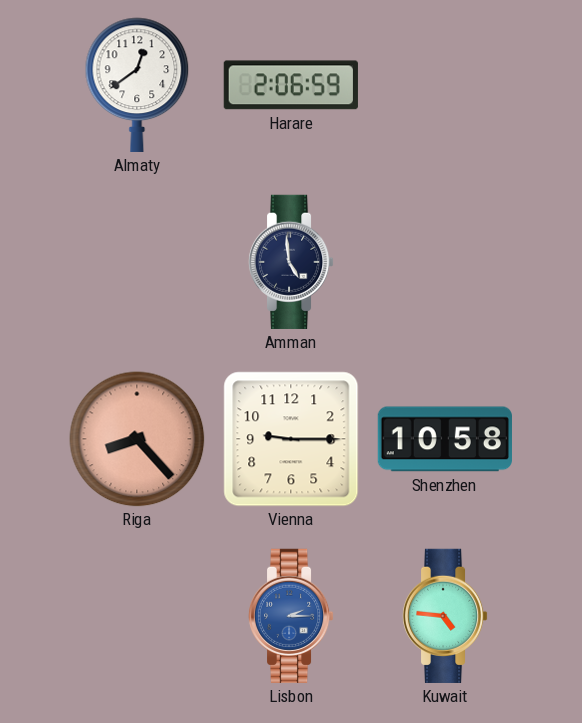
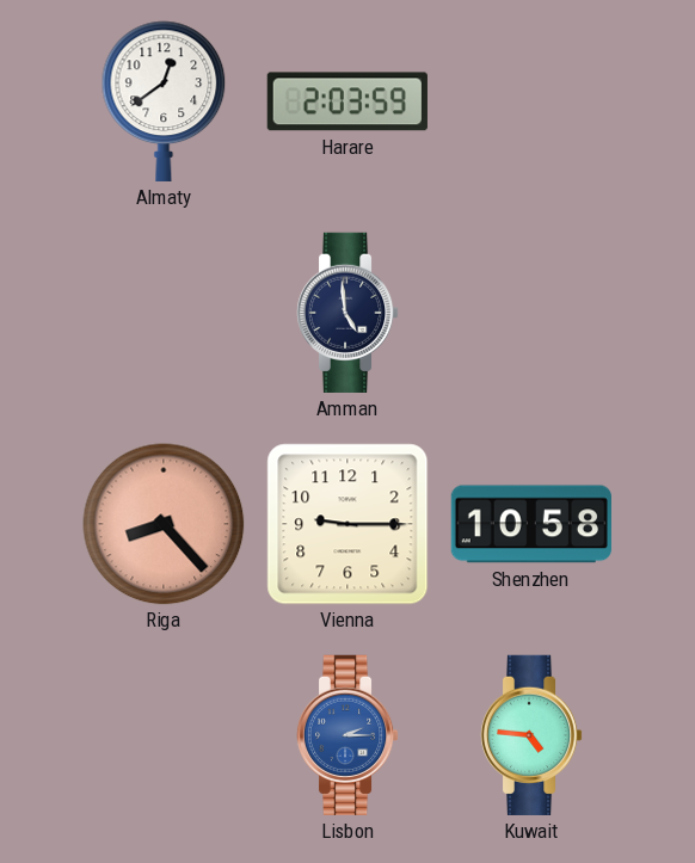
Harare: 2:06 -> 2:03 (347, 101)
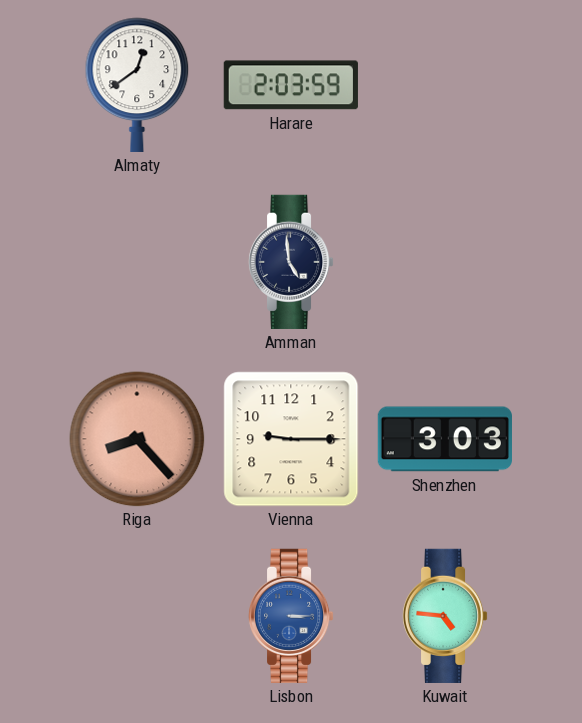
Shenzhen: 10:58 -> 3:03 (445, 439)
Lisbon: 2:15 -> 3:15 (291, 616)
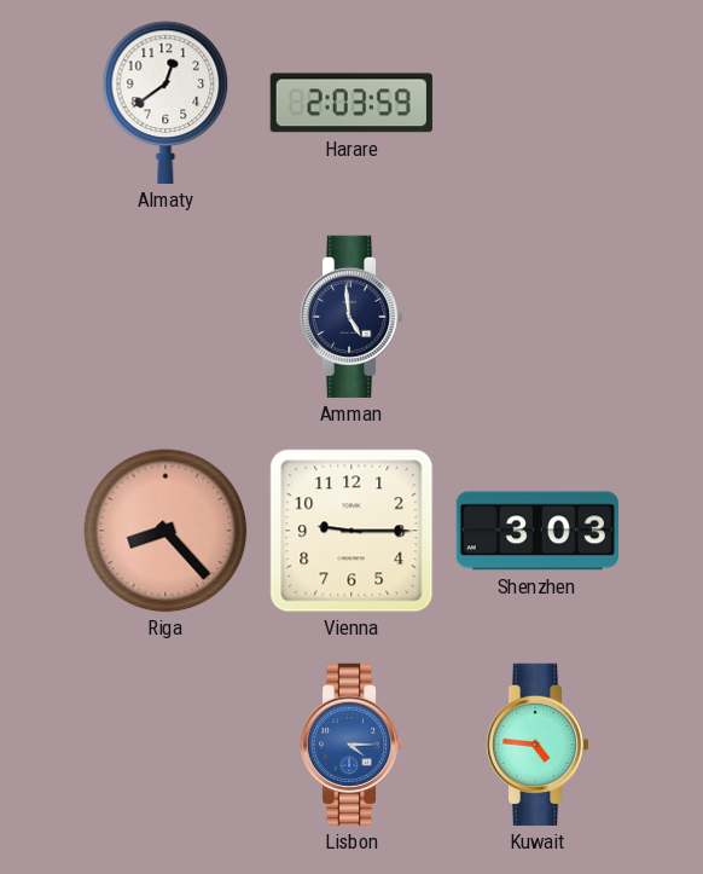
Lisbon: 3:15 -> 4:15 (351, 745)
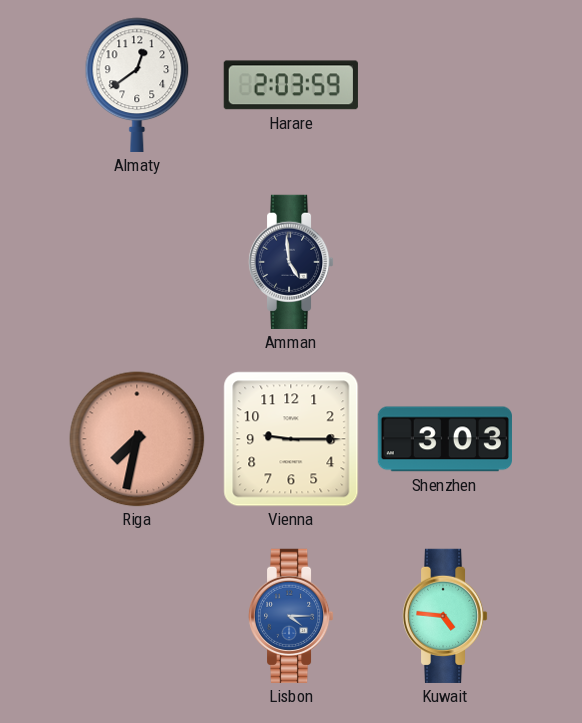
Riga: 8:23 -> 7:32 (137, 439)
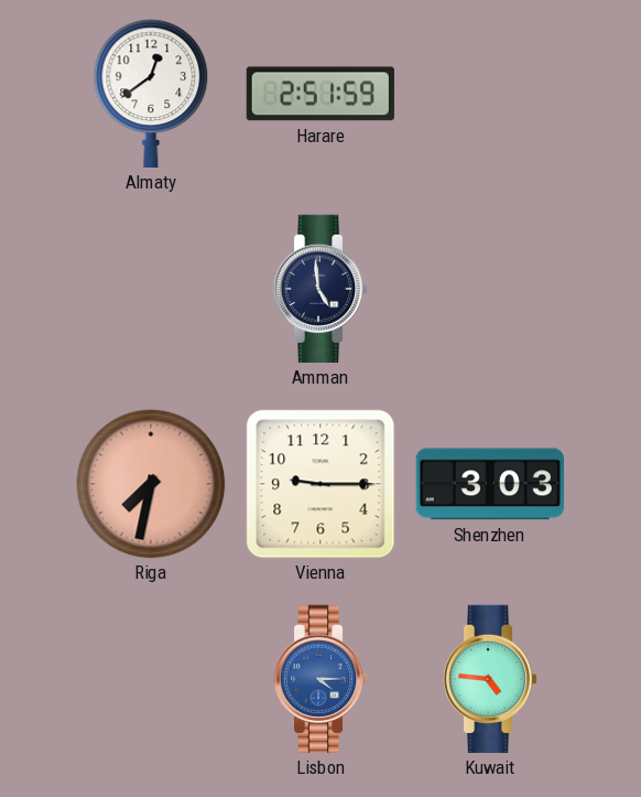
Harare: 2:03 -> 2:51 (320, 94)
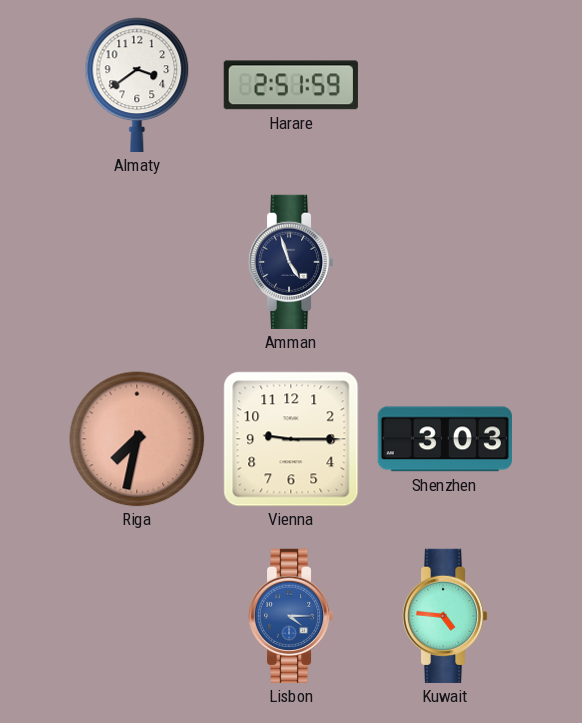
Almaty: 12:39 -> 3:39 (137, 85)
Amman: 4:59 -> 4:57 (291, 262)
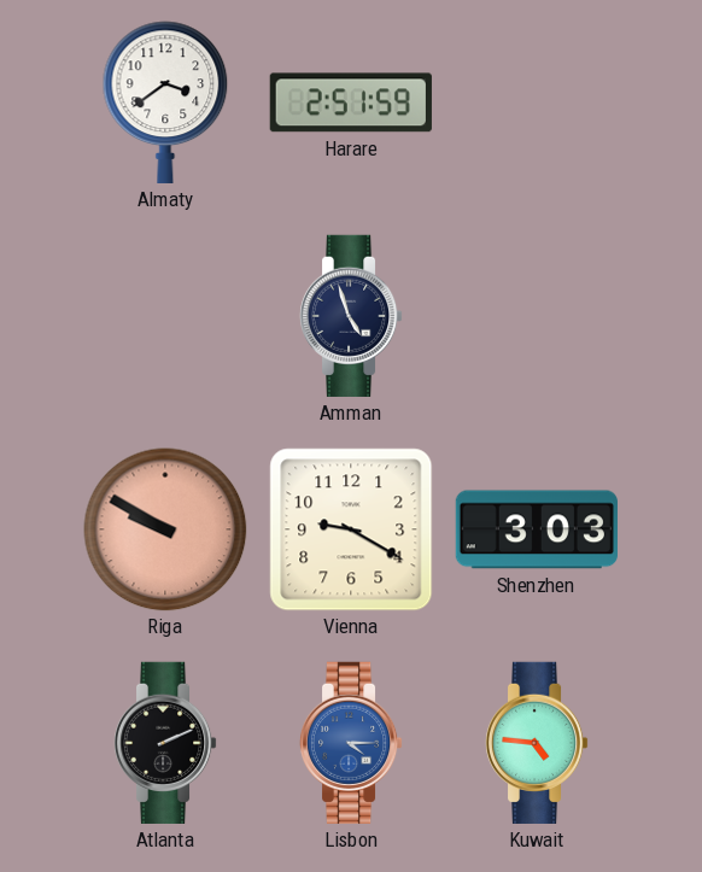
Riga: 7:32 -> 9:50 (165, 529)
Vienna: 9:15 -> 9:20 (351, 529)
Atlanta: none -> 2:11 (165, 743)
